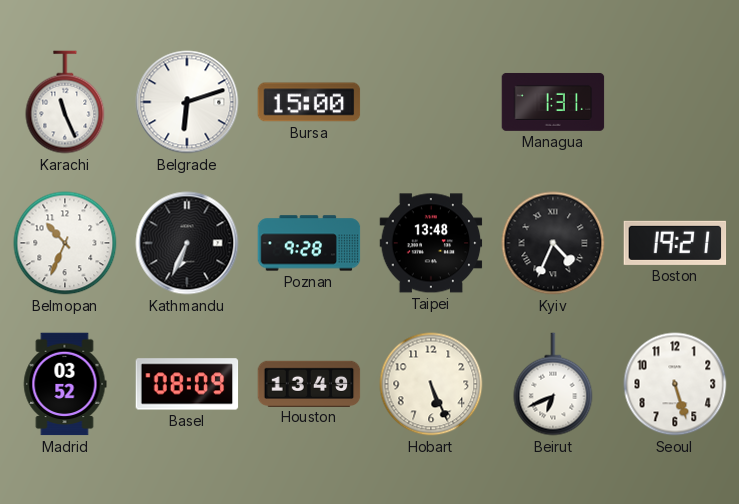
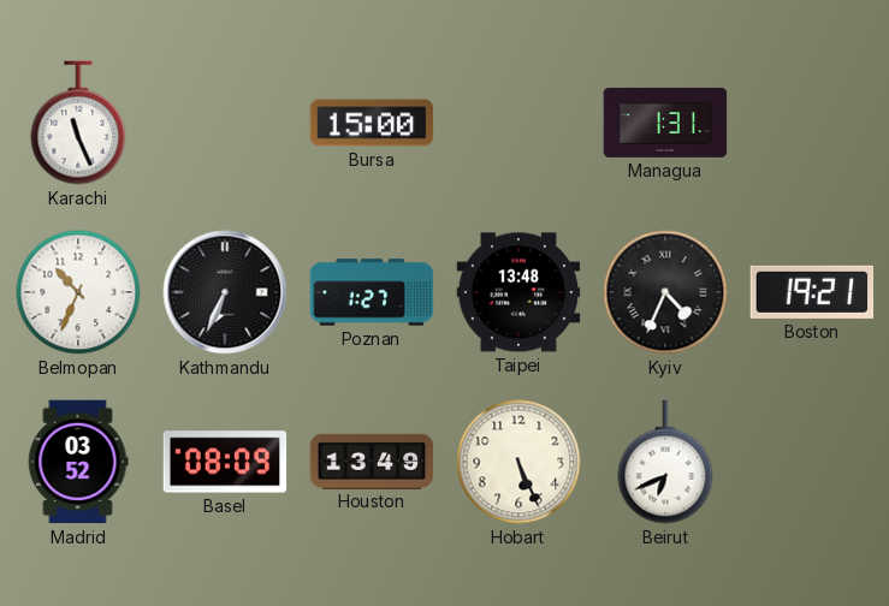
Belgrade: 6:12 -> none (187, 102)
Poznan: 9:28 -> 1:27 (372, 292)
Seoul: 5:27 -> none (675, 384)
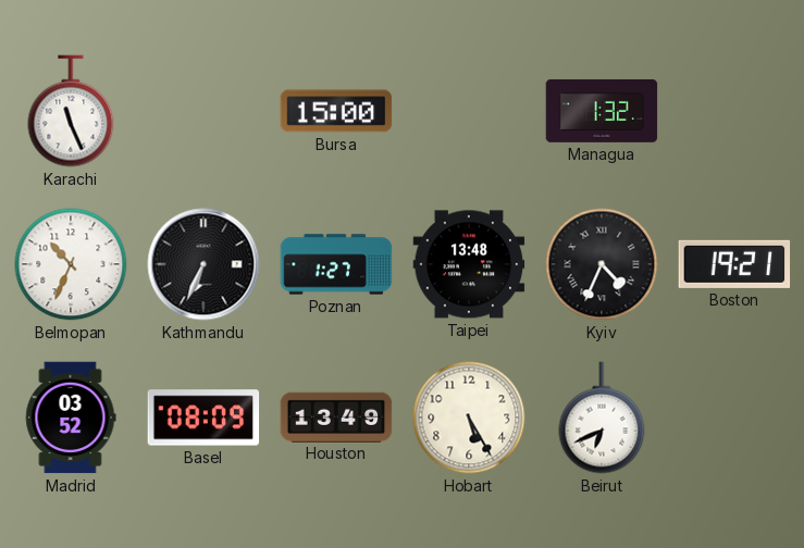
Managua: 1:31 -> 1:32 (602, 111)
Hobart: 5:26 -> 5:25 (469, 418)
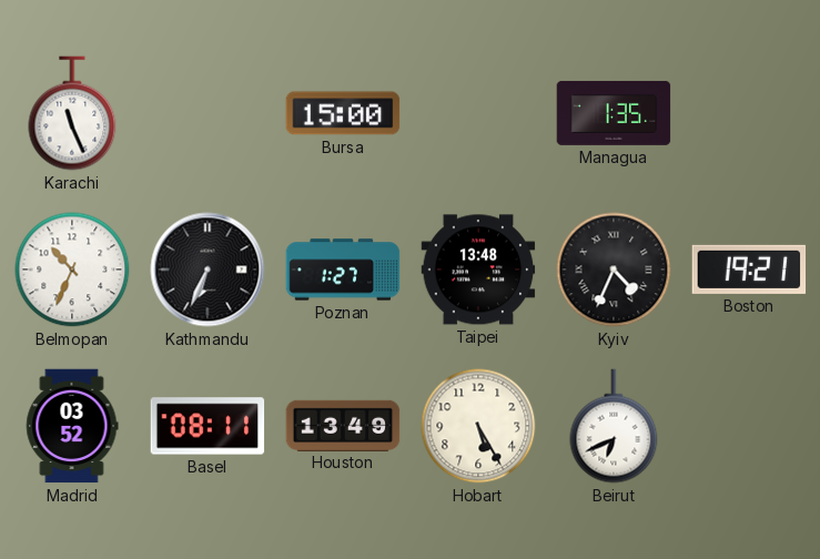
Managua: 1:32 -> 1:35 (614, 113)
Basel: 08:09 -> 08:11 (207, 426)
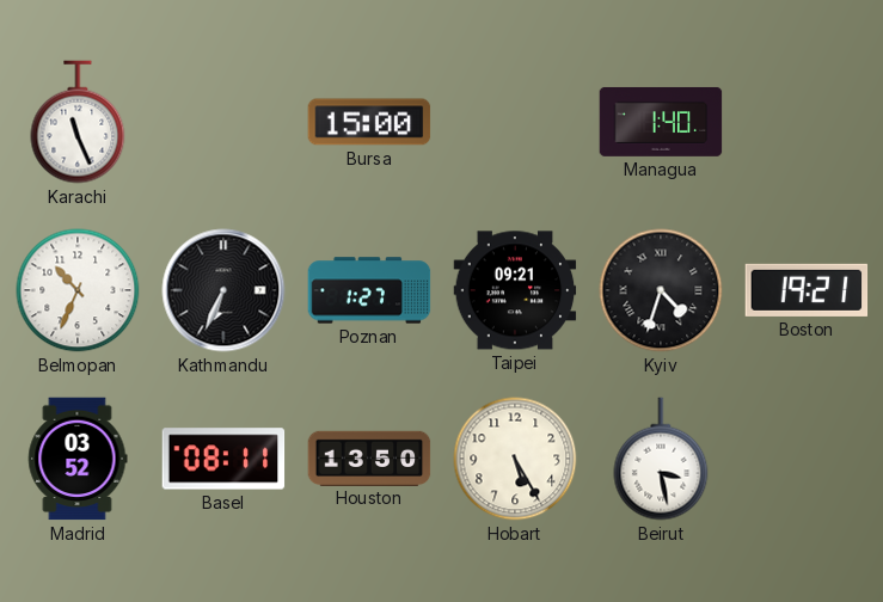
Managua: 1:35 -> 1:40 (661, 122)
Taipei: 13:48 -> 09:21 (515, 290)
Kyiv: 4:34 -> 4:33 (661, 290)
Houston: 13:49 -> 13:50 (369, 457)
Beirut: 6:41 -> 3:28 (661, 459)
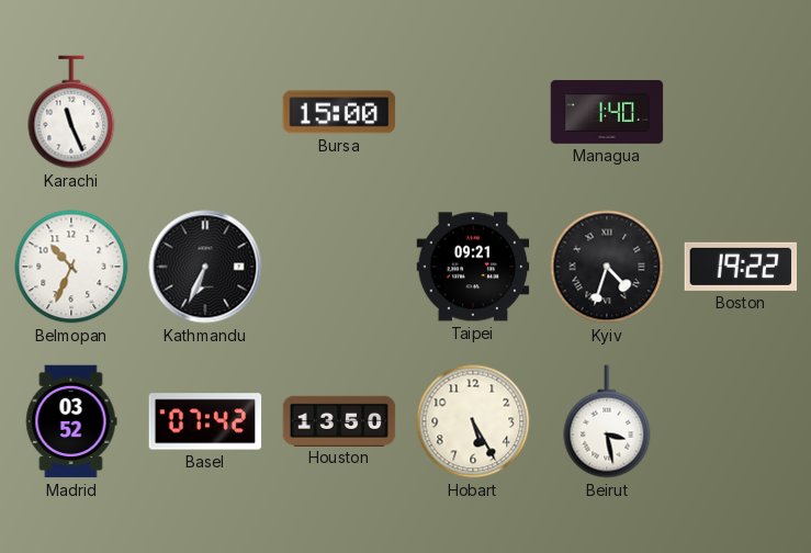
Poznan: 1:27 -> none (369, 290)
Boston: 19:21 -> 19:22 (741, 267)
Basel: 08:11 -> 07:42 (205, 421)
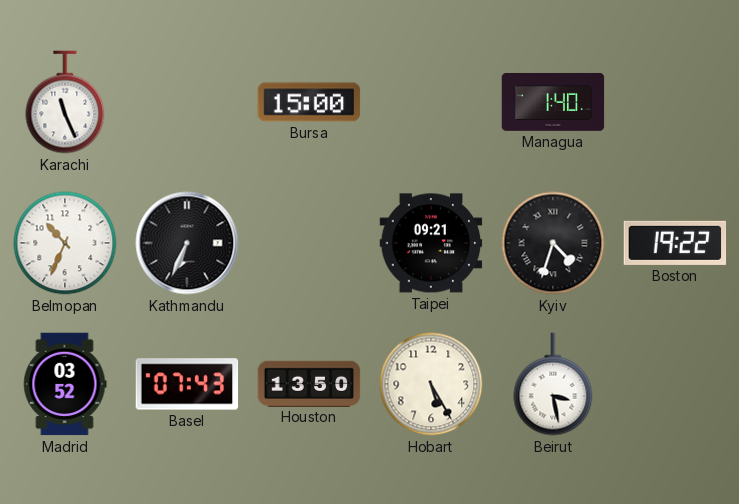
Basel: 07:42 -> 07:43 (187, 384)
